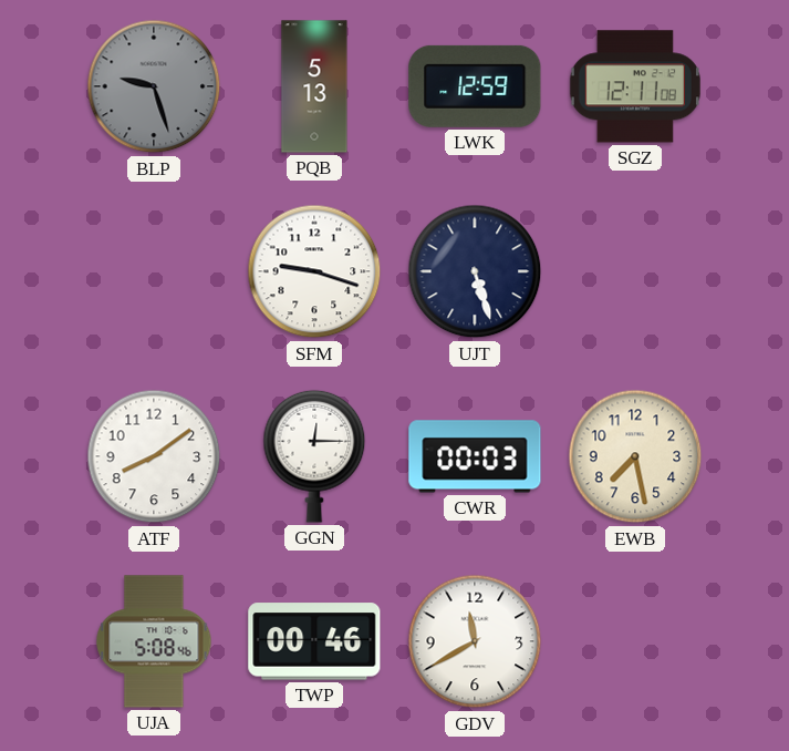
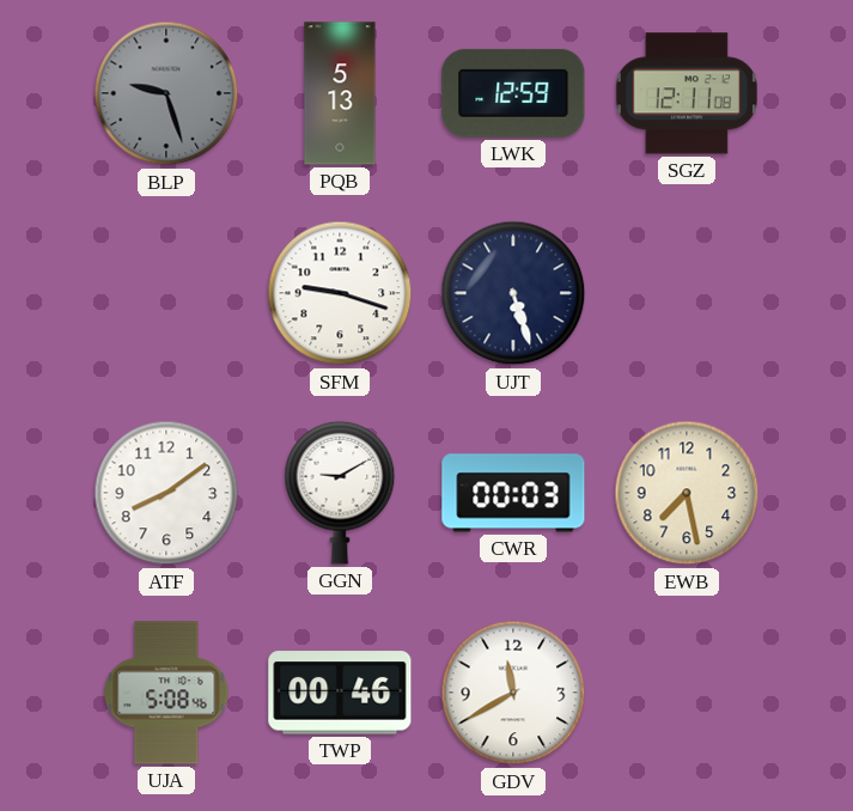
GGN: 12:15 -> 9:10 (340, 493)
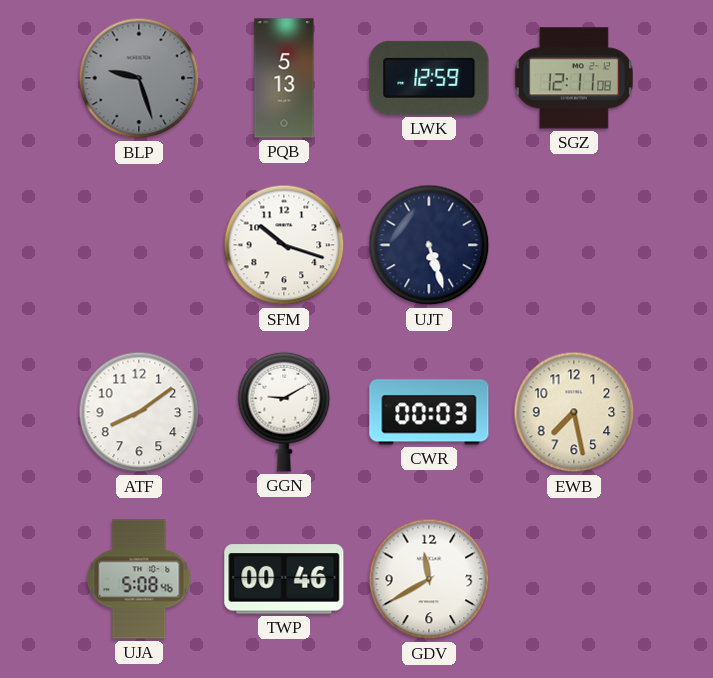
SFM: 9:18 -> 10:18 (284, 245)
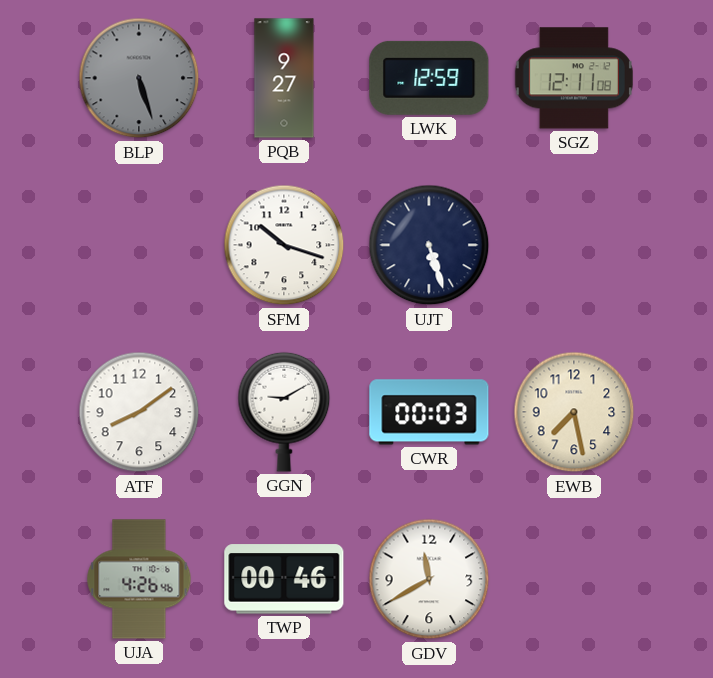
BLP: 9:27 -> 5:27 (139, 78)
PQB: 5:13 -> 9:27 (284, 78)
UJA: 5:08 -> 4:26 (139, 579)
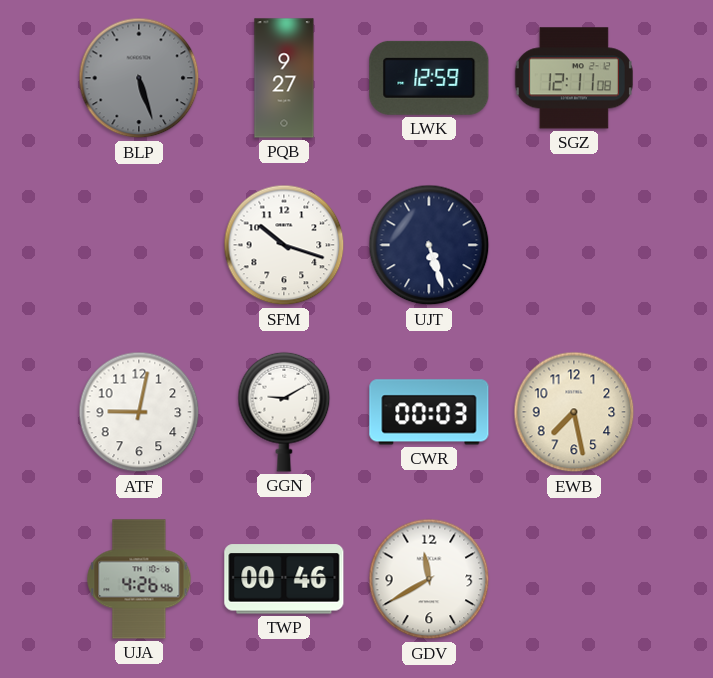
ATF: 8:09 -> 9:02 (139, 412)
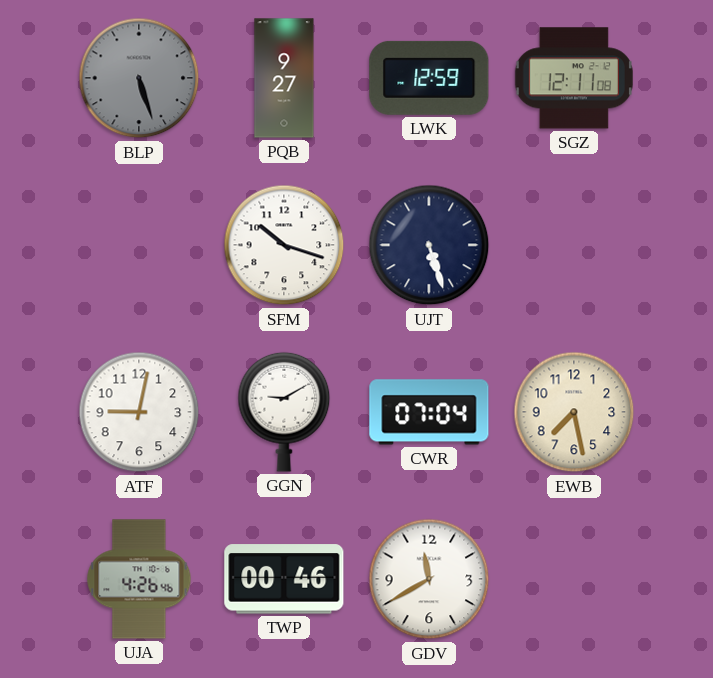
CWR: 00:03 -> 07:04 (429, 412)
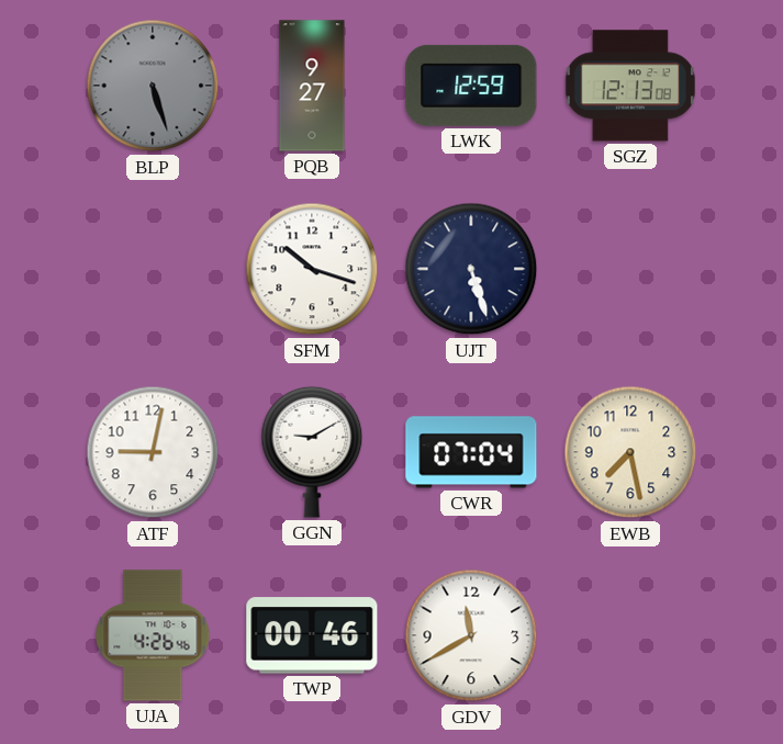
SGZ: 12:11 -> 12:13 (630, 86)
